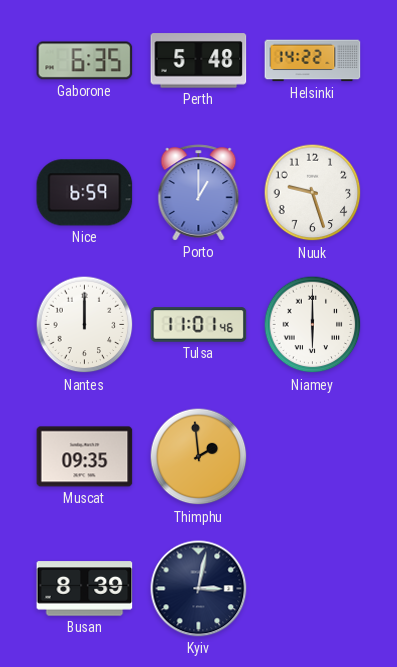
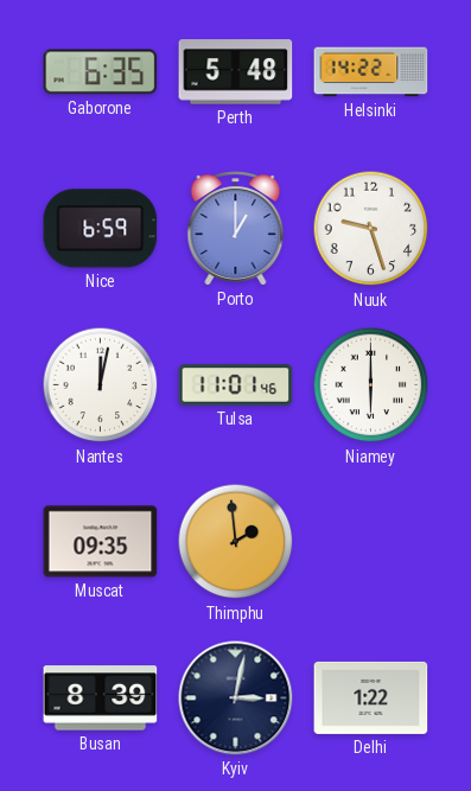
Nantes: 12:00 -> 12:02 (101, 385)
Delhi: none -> 1:22 (371, 697)
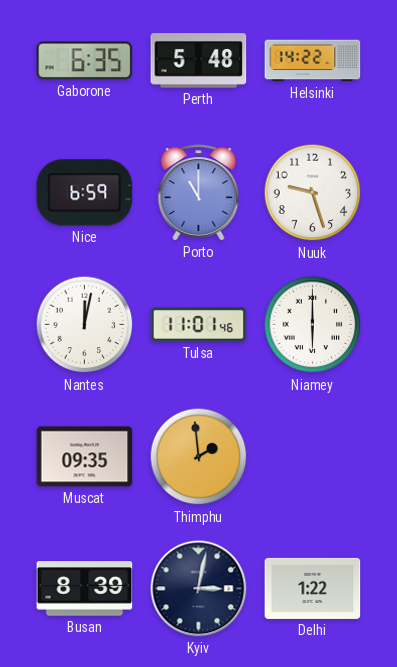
Porto: 1:00 -> 11:00 (199, 193)
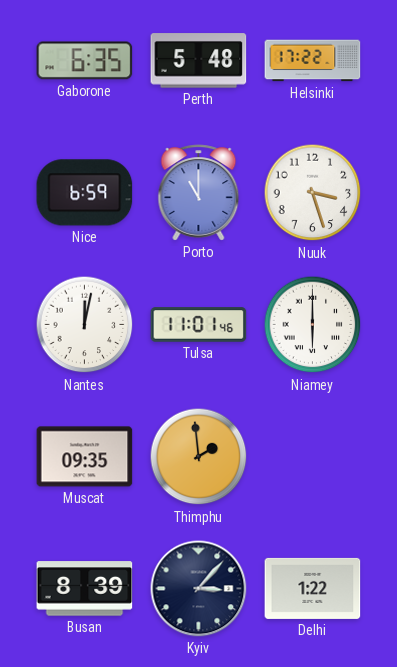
Helsinki: 14:22 -> 17:22 (313, 61)
Nuuk: 9:27 -> 3:27 (313, 193)
Kyiv: 3:02 -> 3:07 (199, 589)
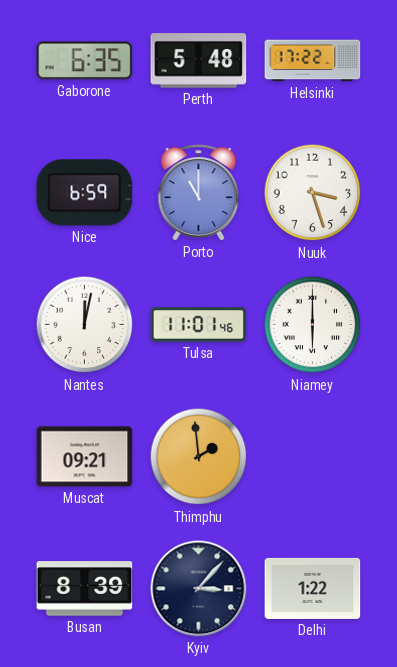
Muscat: 09:35 -> 09:21 (85, 457)
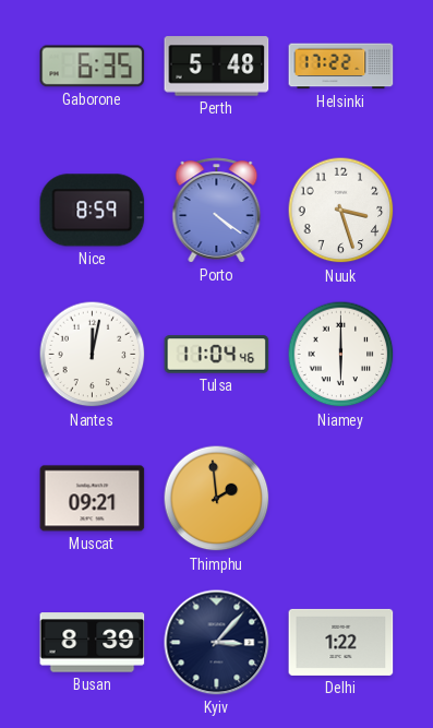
Nice: 6:59 -> 8:59 (93, 211)
Porto: 11:00 -> 4:21 (217, 211)
Tulsa: 11:01 -> 11:04 (217, 355)
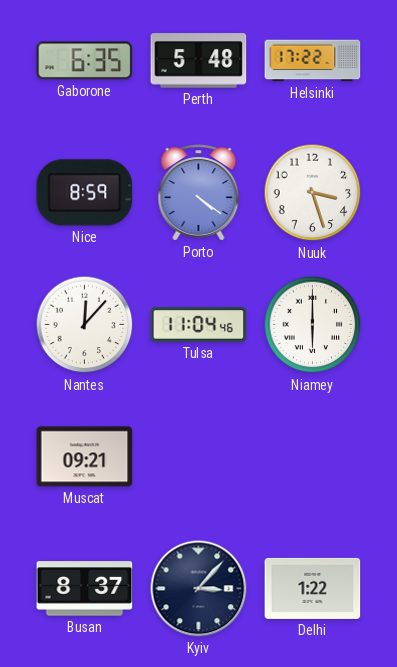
Nantes: 12:02 -> 12:07 (85, 325)
Thimphu: 1:59 -> none (217, 499)
Busan: 8:39 -> 8:37 (85, 589)
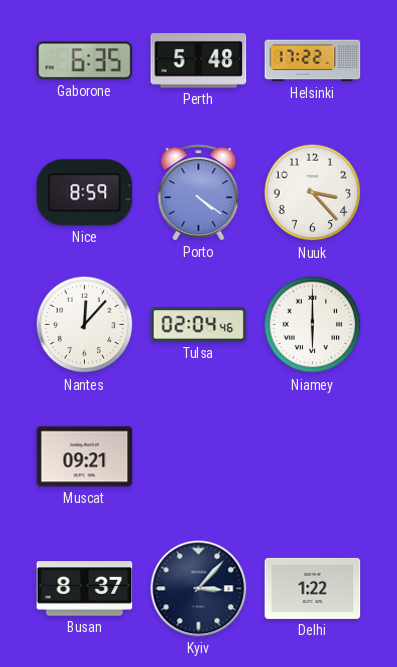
Nuuk: 3:27 -> 3:23 (313, 193)
Tulsa: 11:04 -> 02:04 (199, 325)
